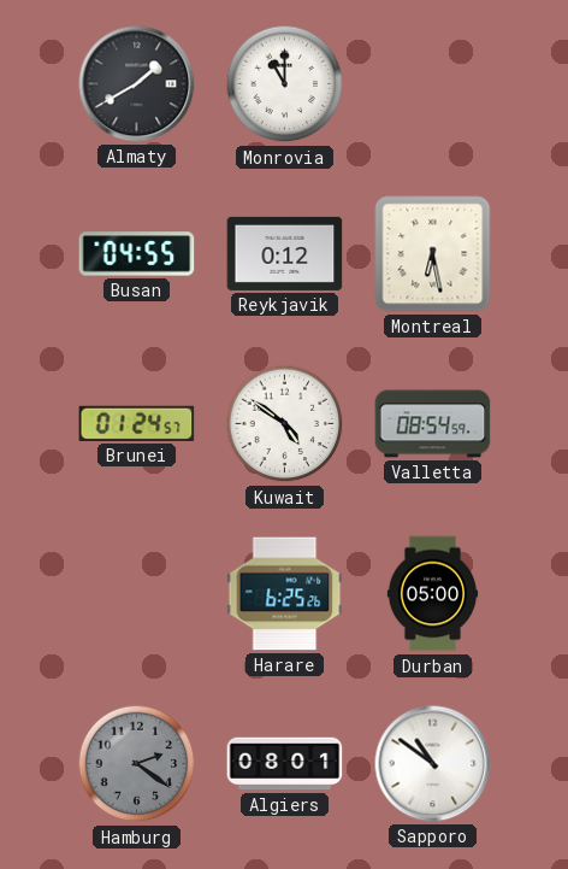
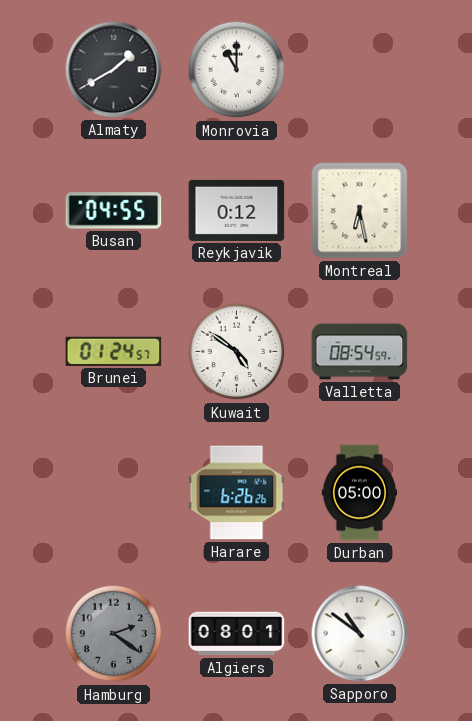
Harare: 6:25 -> 6:26 (237, 493)
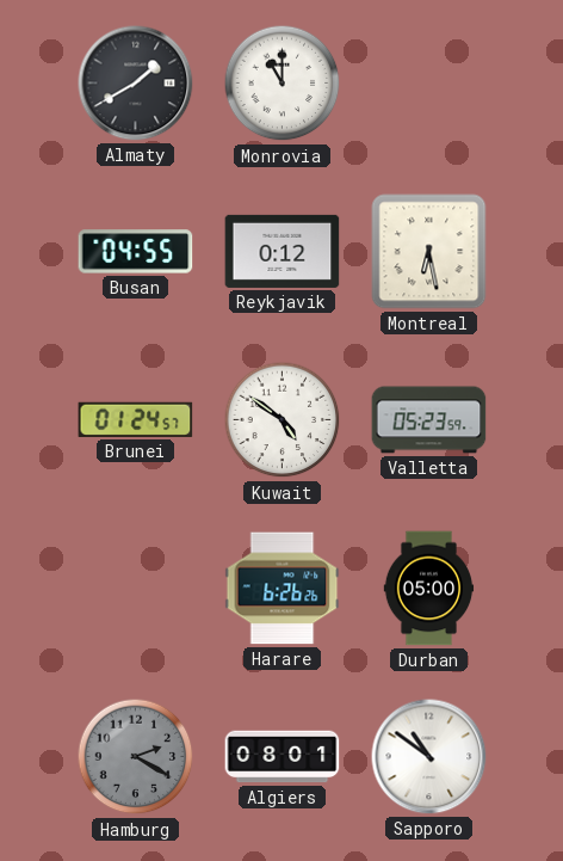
Valletta: 08:54 -> 05:23 (429, 420)
Hamburg: 2:21 -> 2:20 (136, 757)
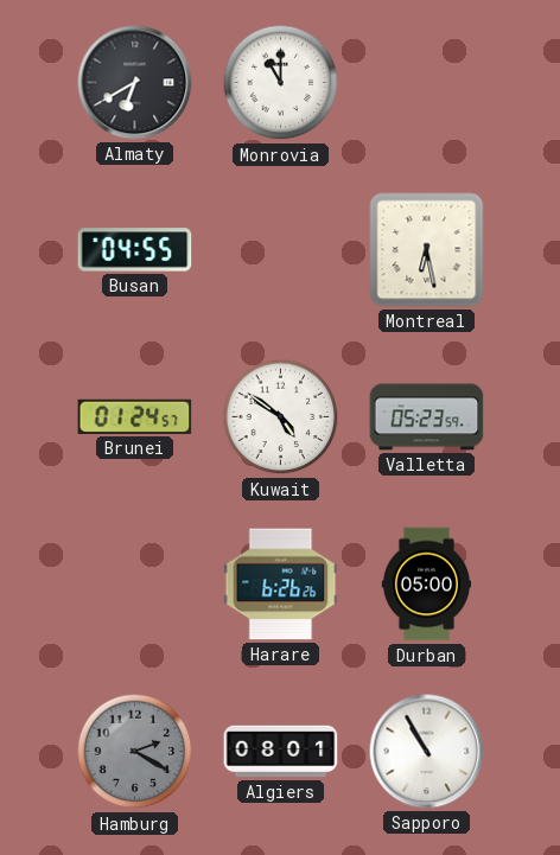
Almaty: 1:40 -> 6:40 (135, 83)
Reykjavik: 0:12 -> none (283, 251)
Sapporo: 10:51 -> 10:55 (427, 752)
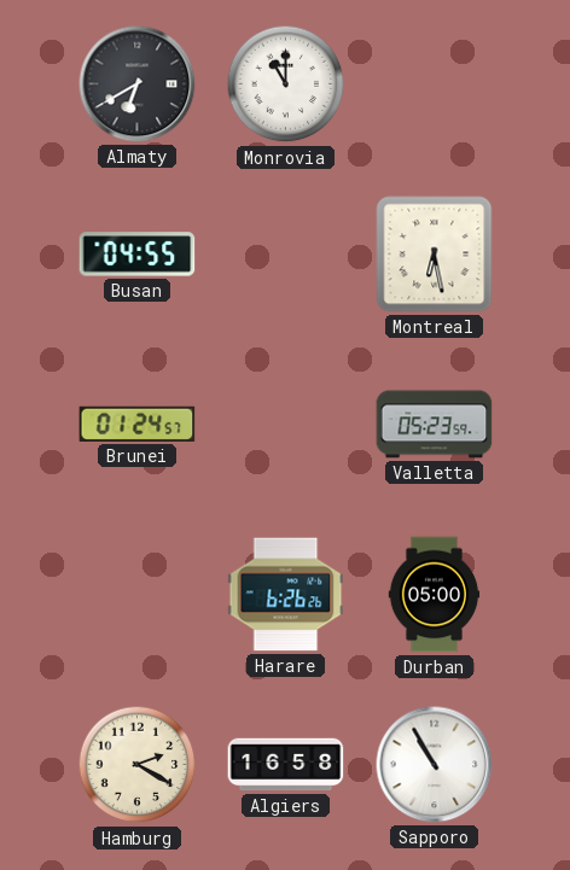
Kuwait: 4:51 -> none (281, 417)
Hamburg dial: grey -> cream (138, 765)
Algiers: 08:01 -> 16:58 (286, 765)
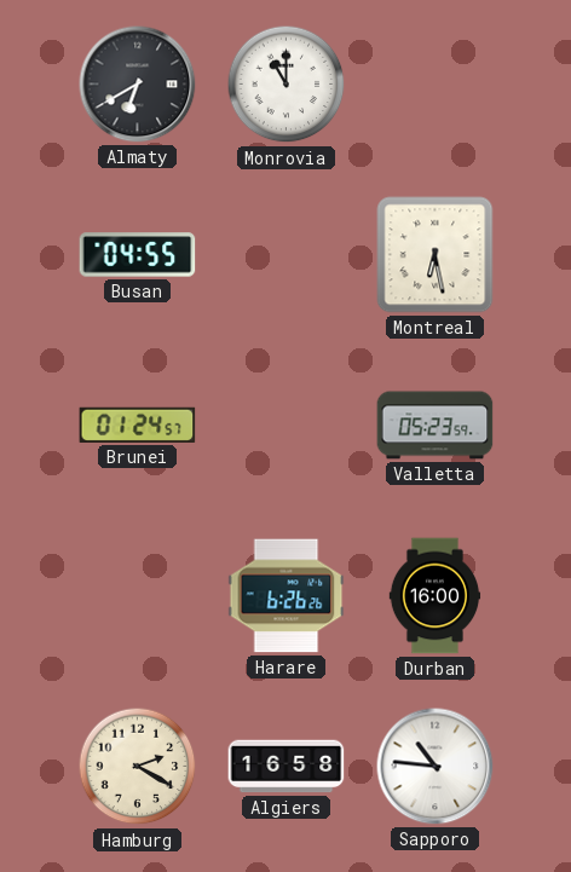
Durban: 05:00 -> 16:00 (436, 596)
Sapporo: 10:55 -> 10:46 (436, 767)
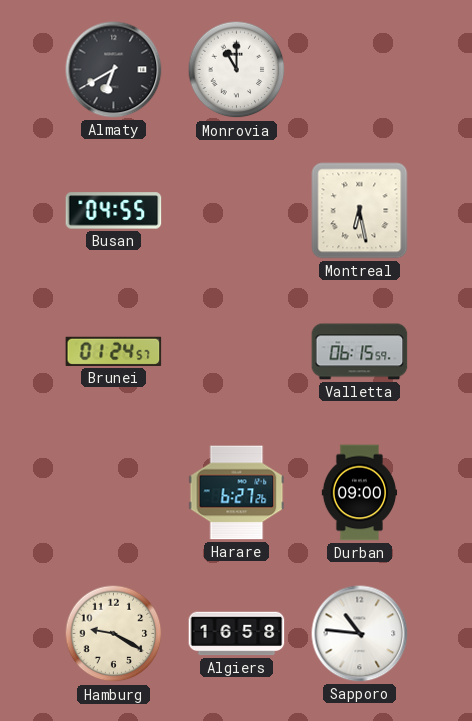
Valletta: 05:23 -> 06:15 (360, 352)
Harare: 6:26 -> 6:27 (237, 493)
Durban: 16:00 -> 09:00 (360, 493)
Hamburg: 2:20 -> 9:20 (114, 634)
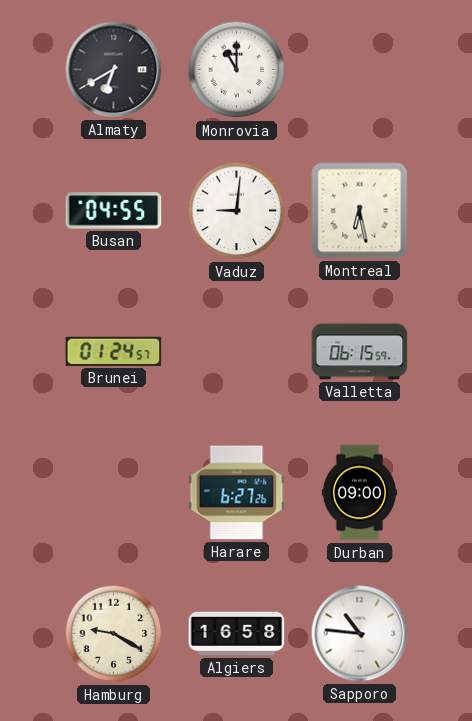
Vaduz: none -> 9:01 (237, 211)
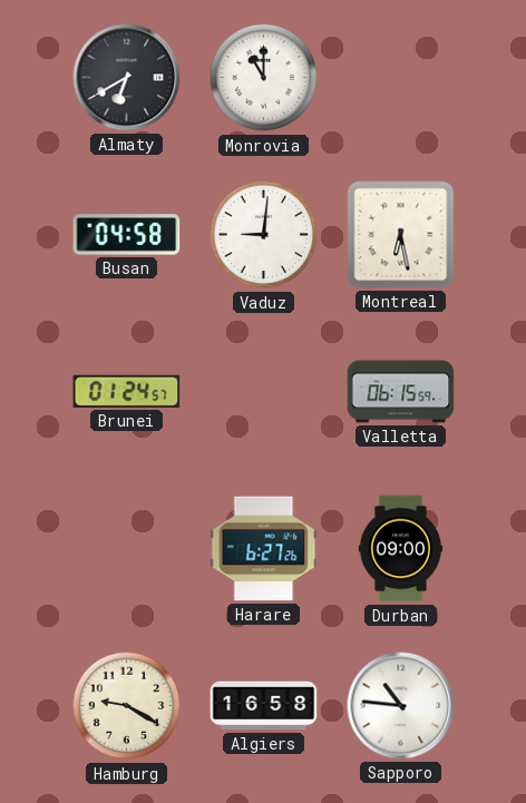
Busan: 04:55 -> 04:58 (127, 235)
